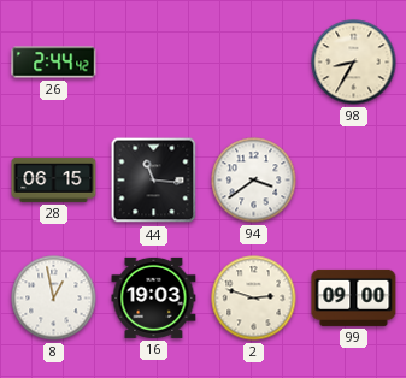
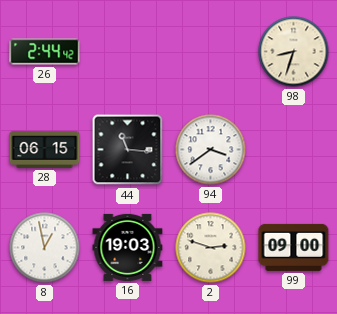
98: 8:35 -> 8:33 (294, 52)
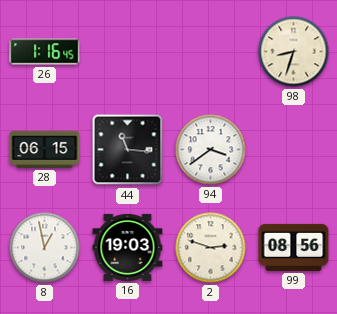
26: 2:44 -> 1:16 (45, 52)
99: 09:00 -> 08:56 (294, 247)
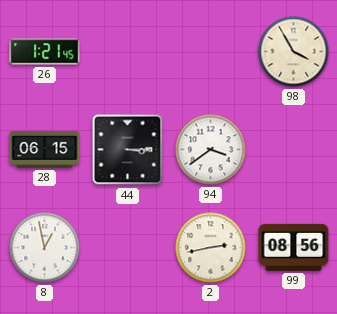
26: 1:16 -> 1:21 (45, 52)
98: 8:33 -> 3:55 (294, 52)
44: 11:16 -> 3:15 (128, 150)
16: 19:03 -> none (128, 247)
2: 2:48 -> 2:43 (211, 248)
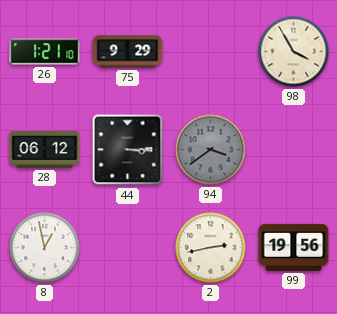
26: 1:21:45 -> 1:21:10 (45, 52)
75: none -> 9:29 (128, 52)
28: 06:15 -> 06:12 (45, 149)
94 dial: white -> grey (211, 150)
99: 08:56 -> 19:56 (294, 247)
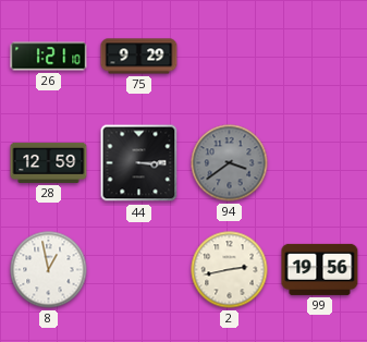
98: 3:55 -> none (294, 52)
28: 06:12 -> 12:59 (49, 162)
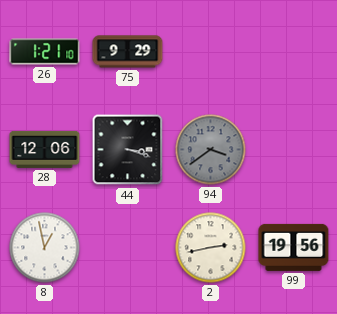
28: 12:59 -> 12:06 (45, 149)
44: 3:15 -> 3:18 (128, 150)
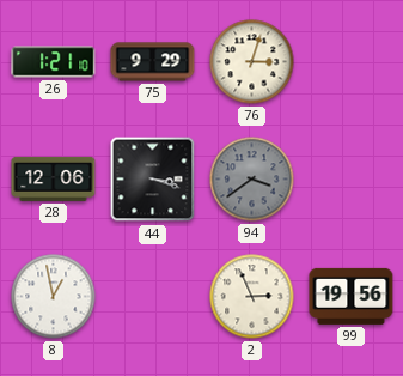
76: none -> 3:03 (252, 62)
2: 2:43 -> 2:56 (252, 297)
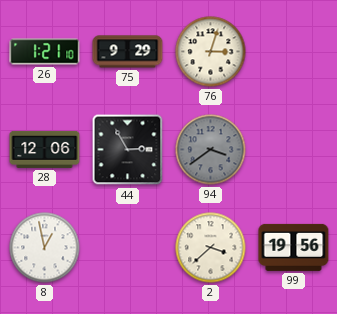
44: 3:18 -> 2:55 (128, 150)
2: 2:56 -> 3:38 (211, 248)
